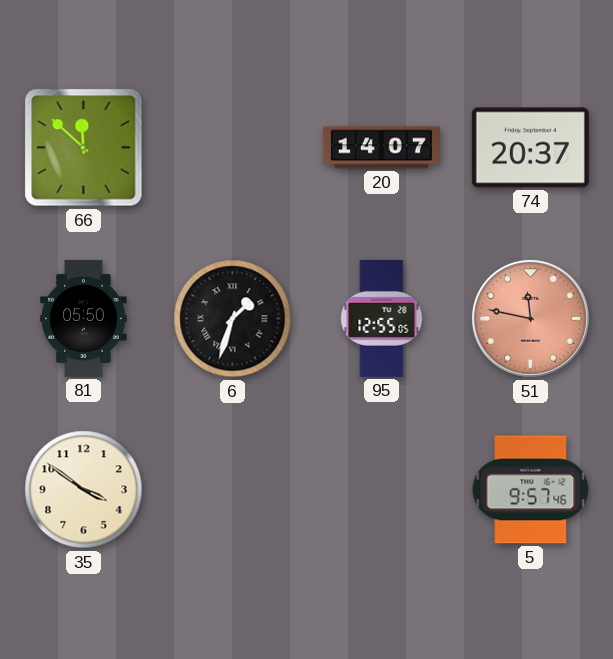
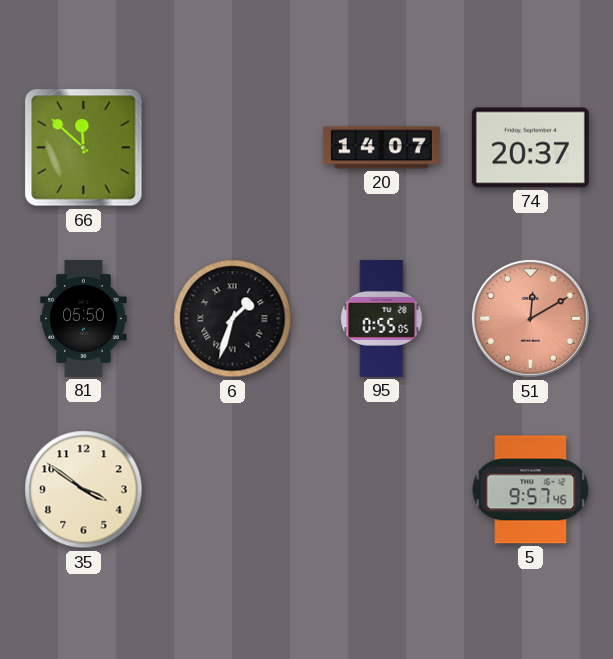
95: 12:55 -> 0:55 (382, 318)
51: 11:47 -> 12:10 (530, 318)
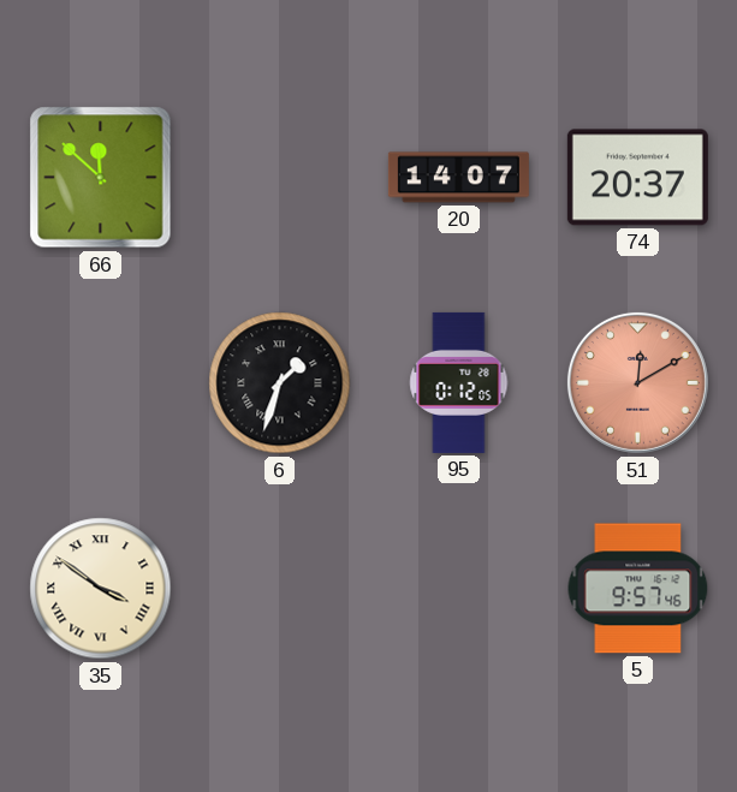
81: 05:50 -> none (84, 318)
95: 0:55 -> 0:12 (459, 382)
35 numerals: Arabic -> Roman (101, 589)
